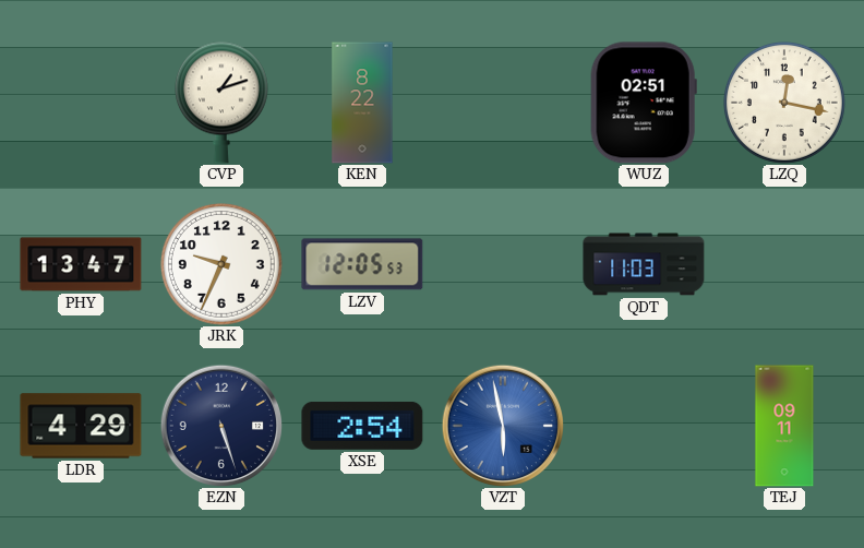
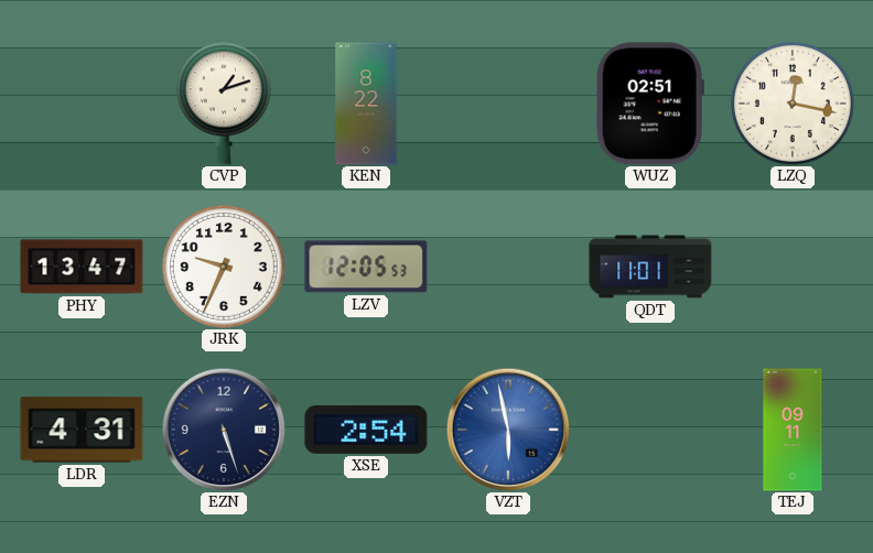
QDT: 11:03 -> 11:01 (650, 267)
LDR: 4:29 -> 4:31 (82, 430)
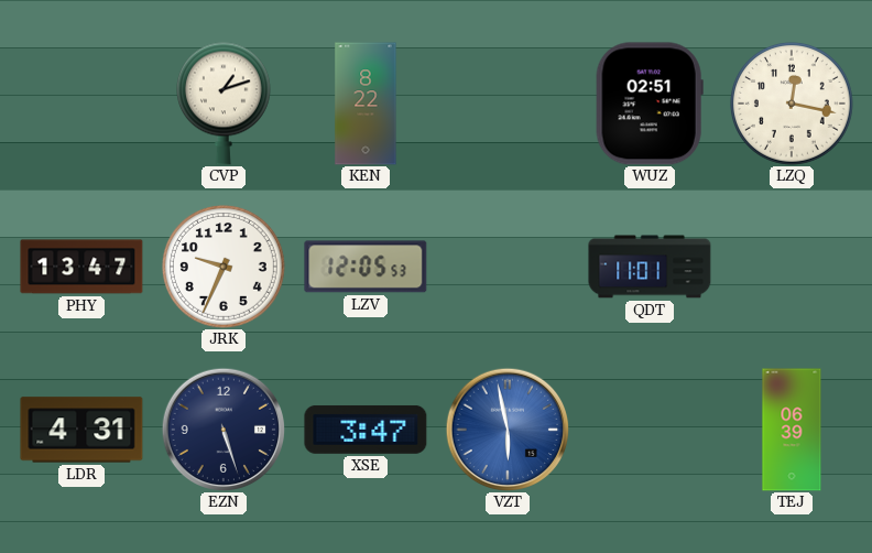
XSE: 2:54 -> 3:47 (366, 430)
TEJ: 09:11 -> 06:39 (792, 430)
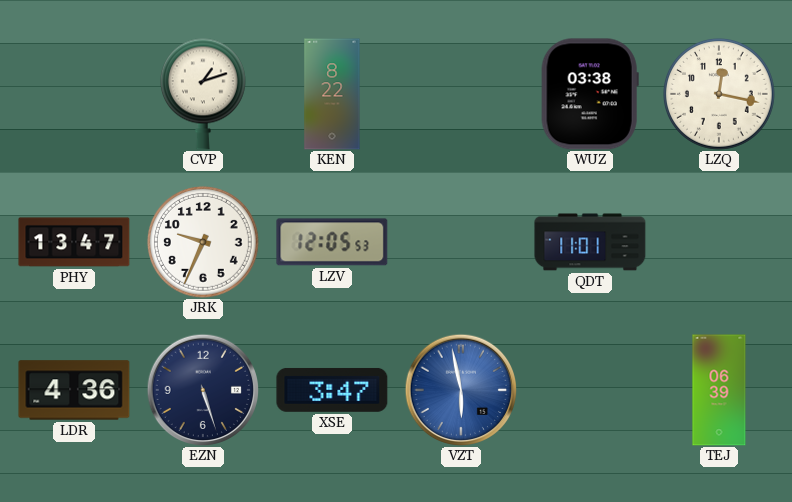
WUZ: 02:51 -> 03:38 (590, 94)
LDR: 4:31 -> 4:36 (74, 390)
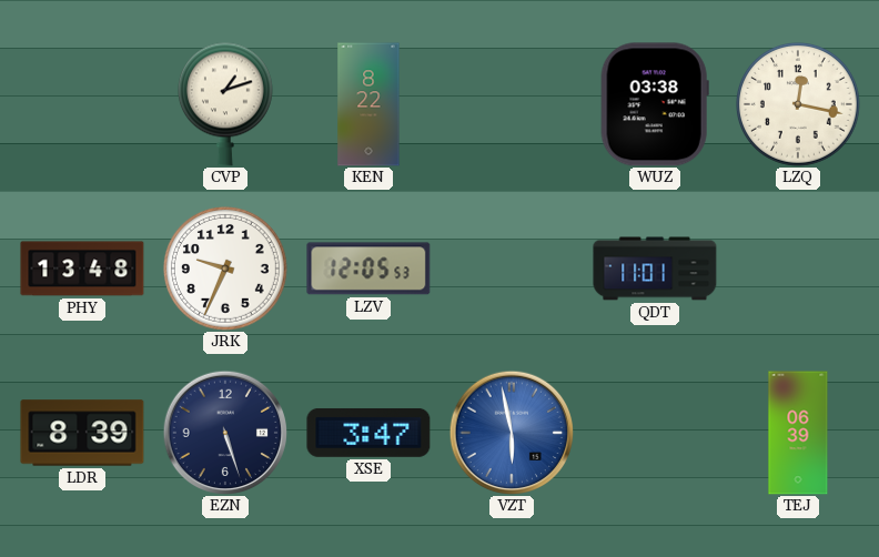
PHY: 13:47 -> 13:48 (82, 269)
LDR: 4:36 -> 8:39 (82, 433)
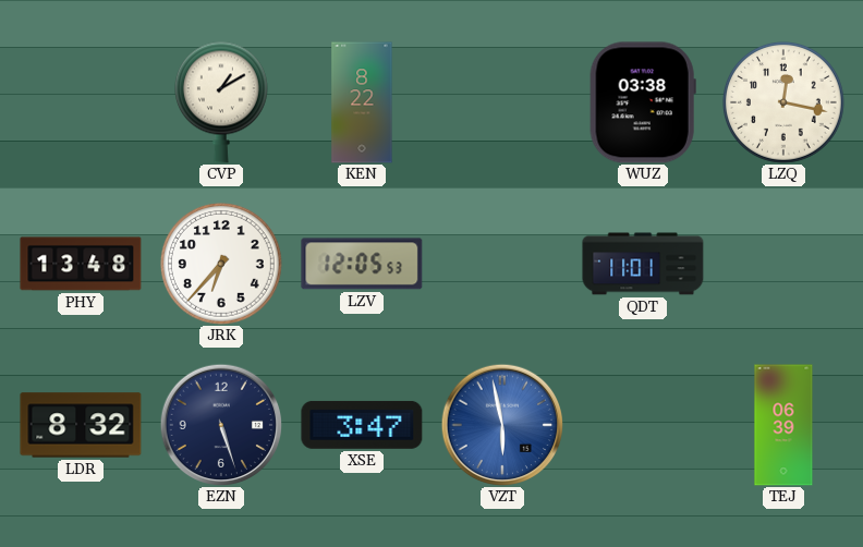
CVP: 1:12 -> 1:10 (221, 102)
JRK: 9:34 -> 6:37 (222, 265)
LDR: 8:39 -> 8:32 (81, 425)
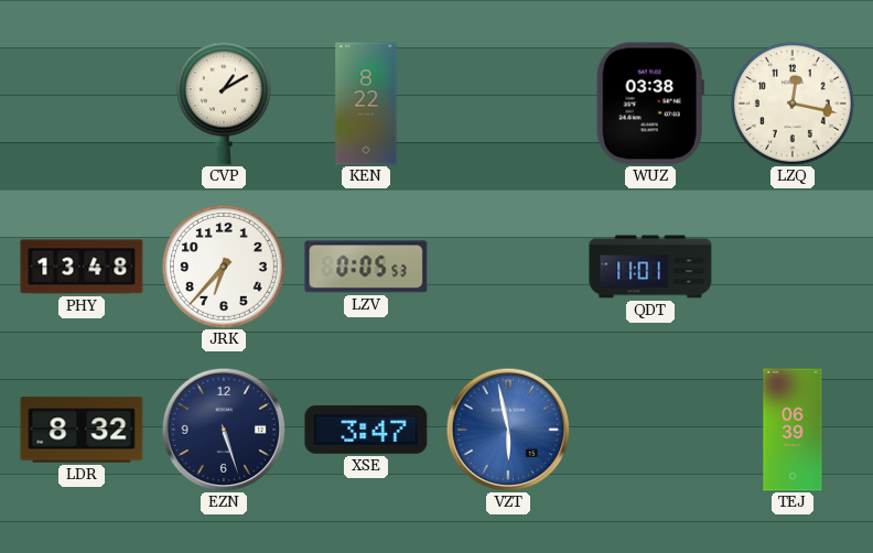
LZV: 12:05 -> 0:05 (366, 267)
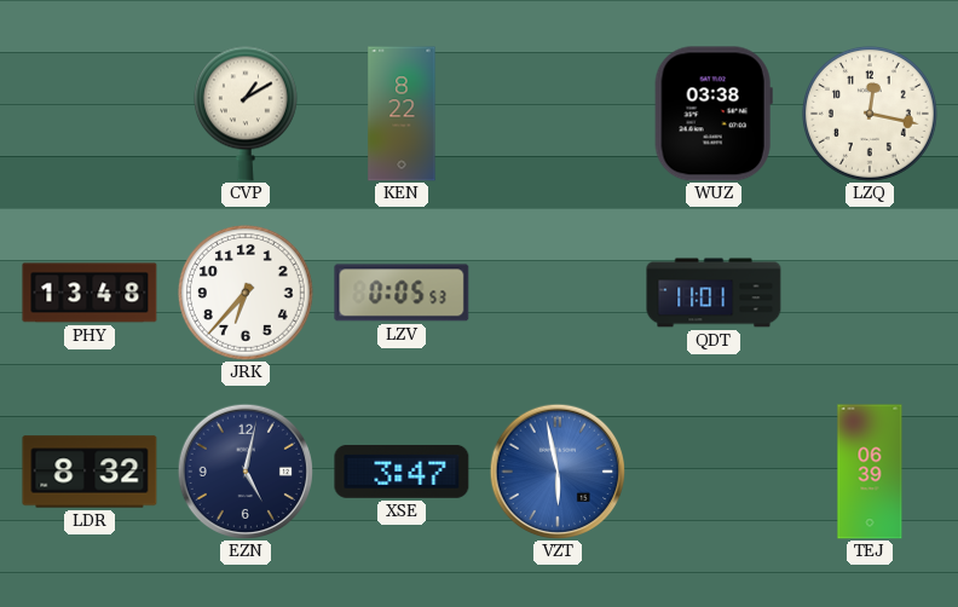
EZN: 5:27 -> 5:02 (246, 472)
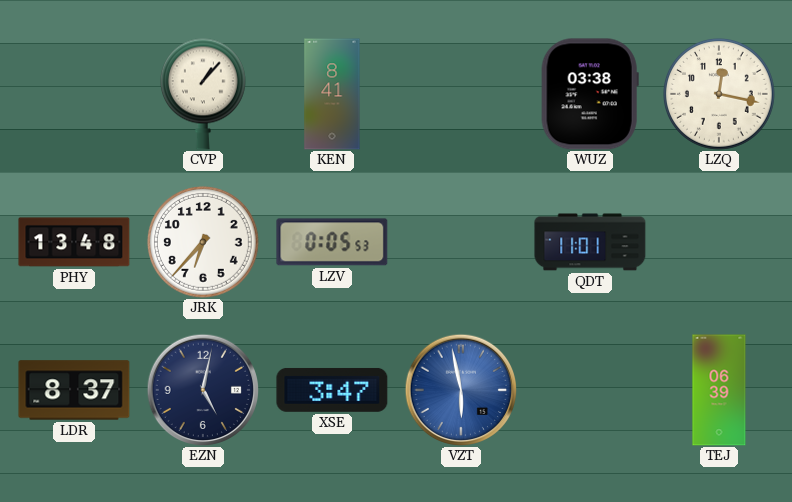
CVP: 1:10 -> 1:07 (203, 94)
KEN: 8:22 -> 8:41 (332, 94)
LDR: 8:32 -> 8:37 (74, 390)
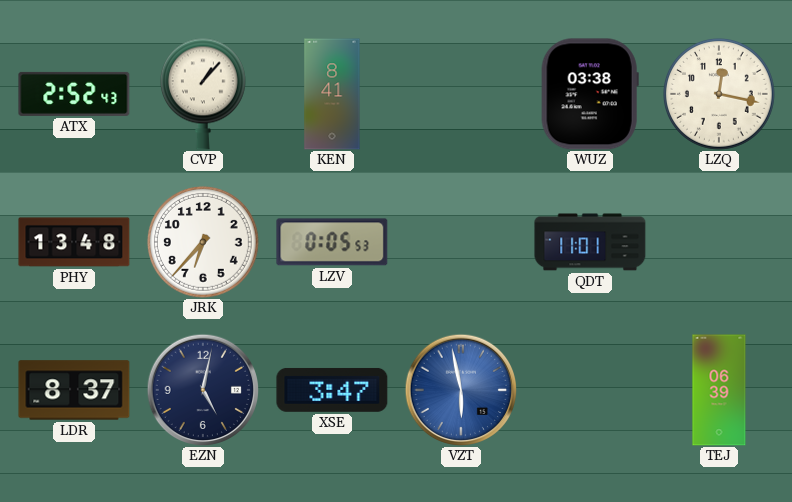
ATX: none -> 2:52 (74, 94)
